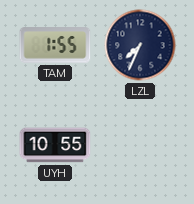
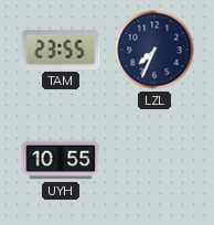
TAM: 1:55 -> 23:55 (61, 50)
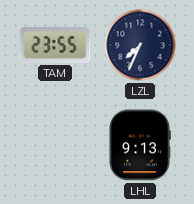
UYH: 10:55 -> none (61, 160)
LHL: none -> 9:13 (140, 145)
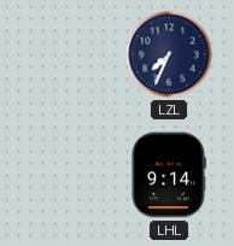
TAM: 23:55 -> none (55, 45)
LHL: 9:13 -> 9:14 (169, 175)
